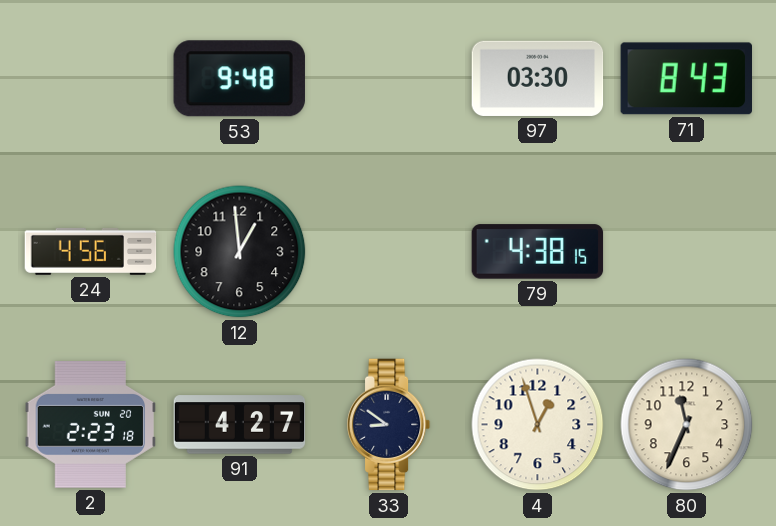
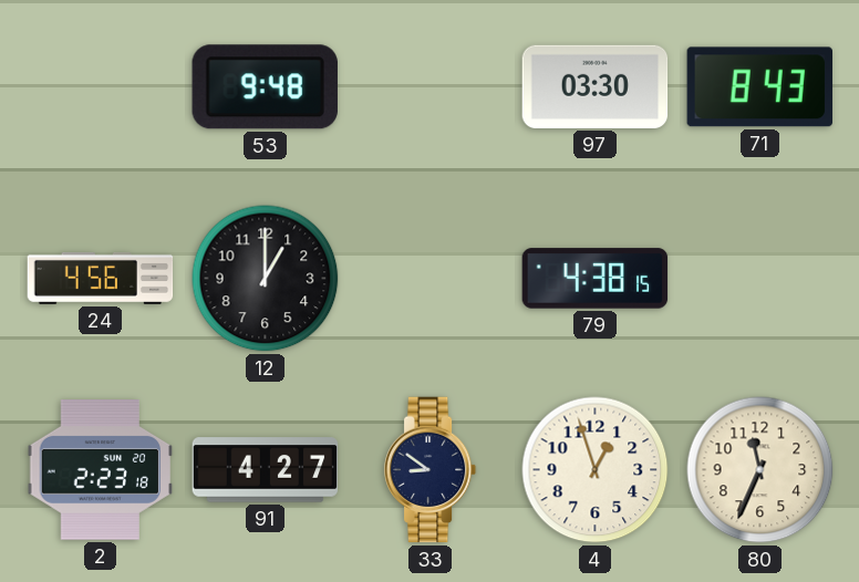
12: 12:59 -> 1:00 (266, 279)
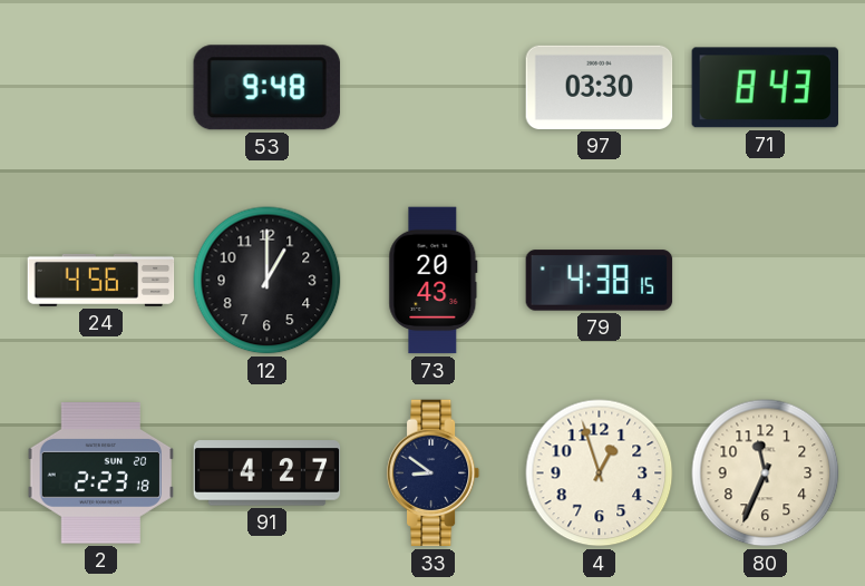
73: none -> 20:43 (434, 281)
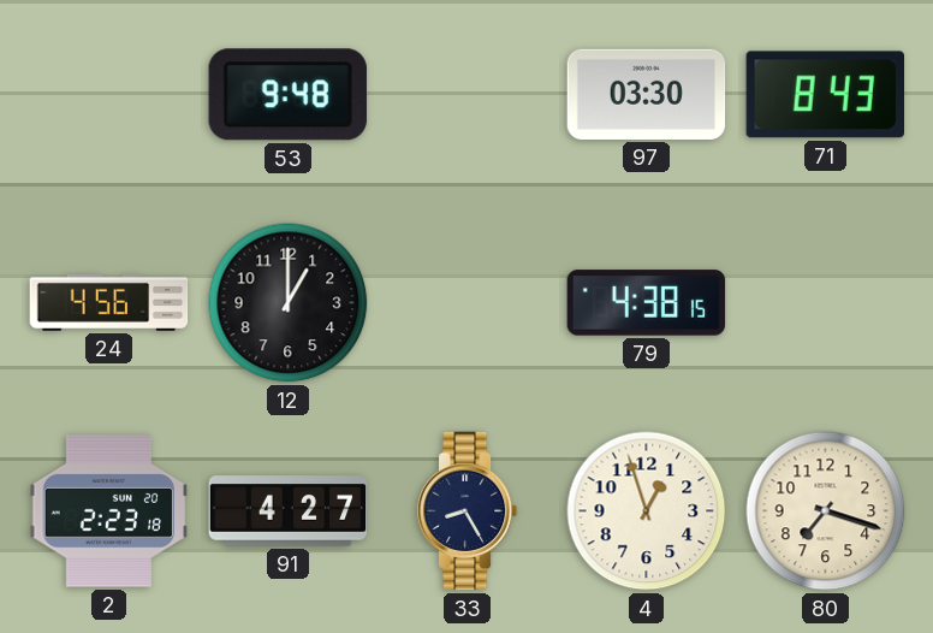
73: 20:43 -> none (434, 281)
33: 8:51 -> 8:25 (468, 511)
80: 11:34 -> 7:18 (826, 511)
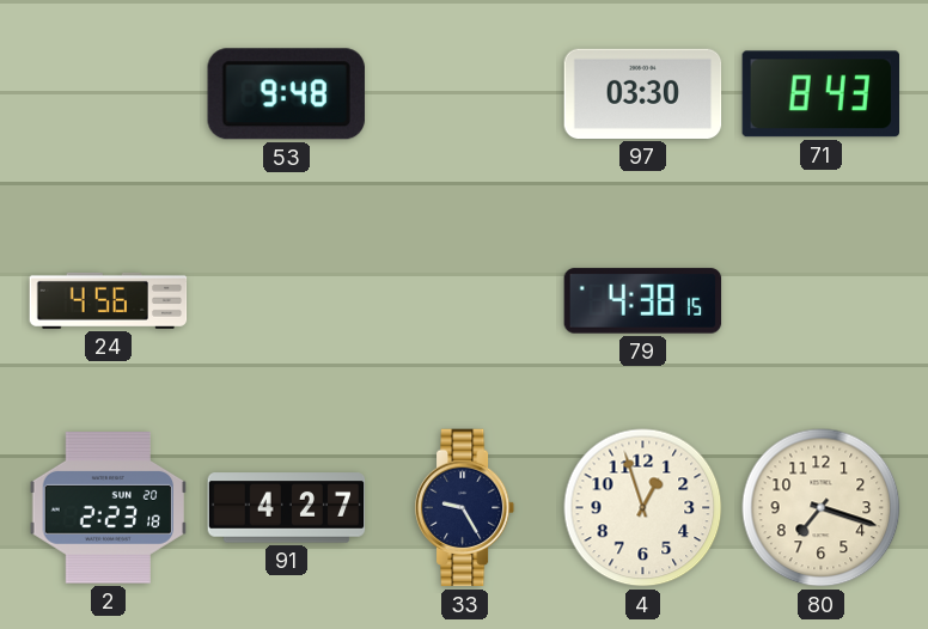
12: 1:00 -> none (289, 303)
33: 8:25 -> 9:25 (465, 508)
